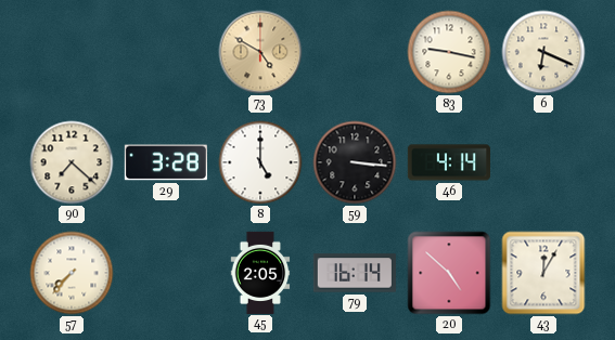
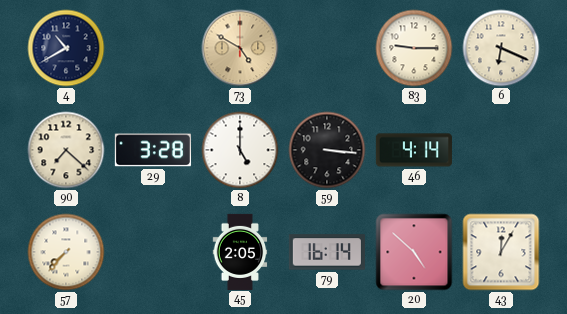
4: none -> 10:40 (66, 48)
83: 9:17 -> 9:15 (414, 48)
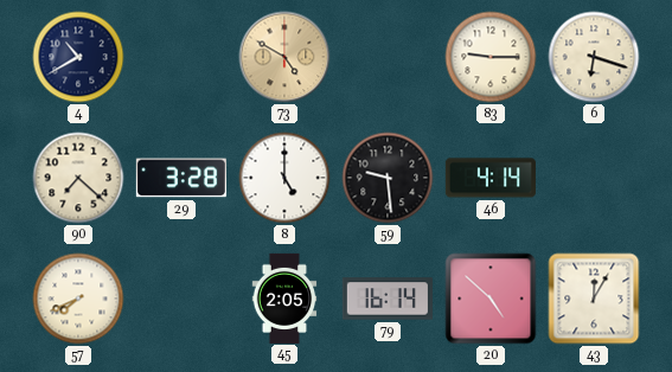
6: 6:19 -> 6:18 (594, 57)
59: 3:16 -> 9:29 (388, 178)
57: 7:37 -> 7:41 (78, 299)
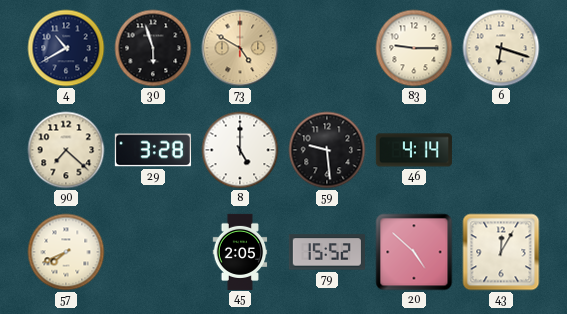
30: none -> 5:57 (153, 48)
79: 16:14 -> 15:52 (327, 252)
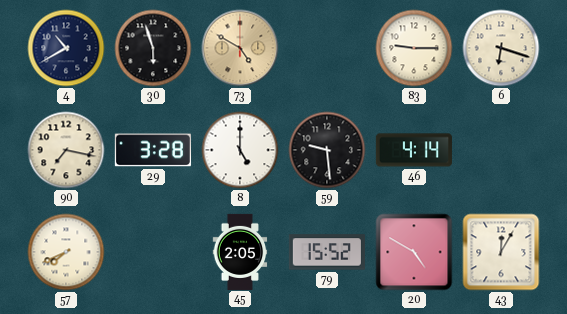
90: 7:22 -> 7:17 (66, 150)
20: 4:52 -> 4:50 (414, 252)
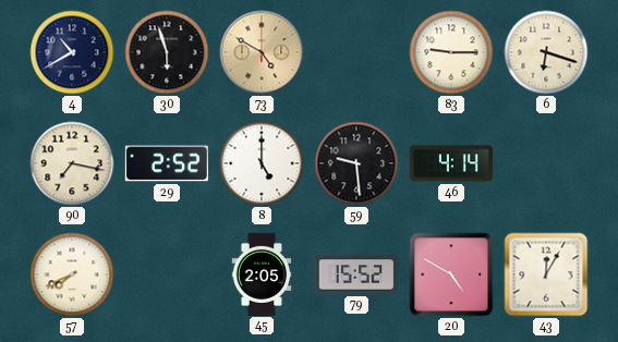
29: 3:28 -> 2:52 (167, 163)
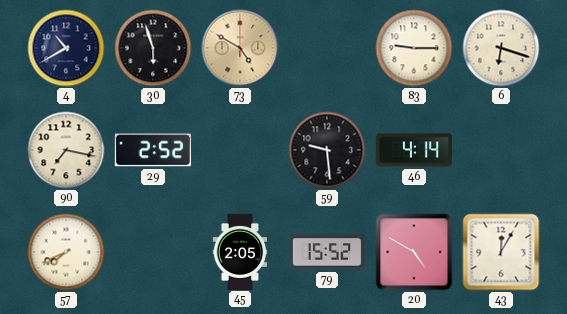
8: 5:00 -> none (262, 163)
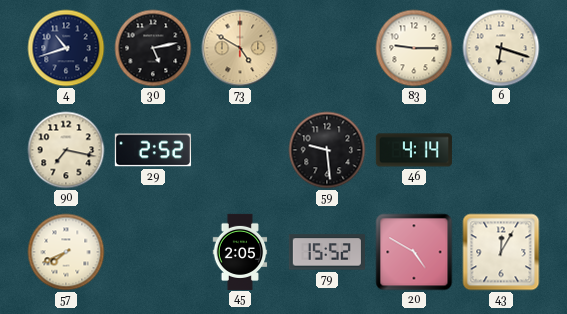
4: 10:40 -> 10:42 (66, 48)
30: 5:57 -> 5:13 (153, 48)
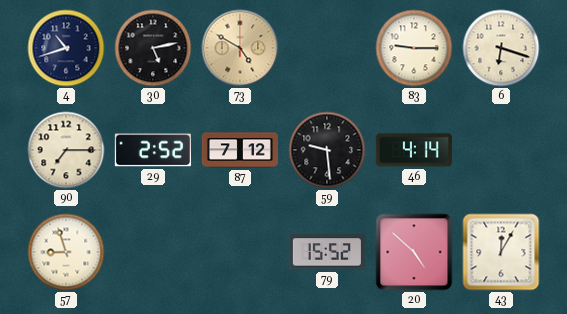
90: 7:17 -> 7:15 (66, 150)
87: none -> 7:12 (239, 150)
57: 7:41 -> 8:57 (66, 252)
45: 2:05 -> none (240, 251)
20: 4:50 -> 4:52 (414, 252)
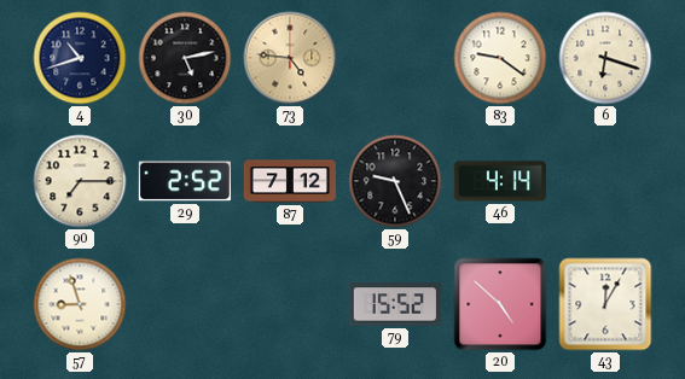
73: 4:50 -> 4:46 (290, 58)
83: 9:15 -> 9:21 (500, 58)
59: 9:29 -> 9:26 (395, 181)
